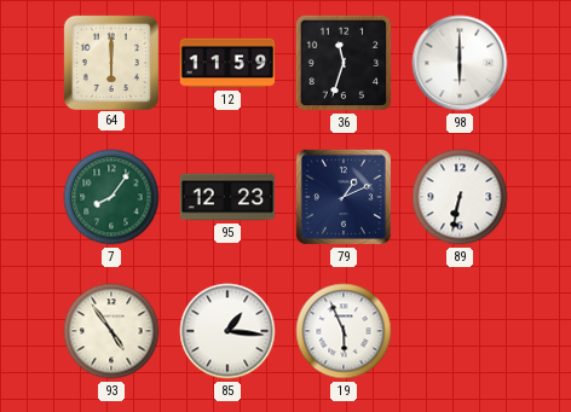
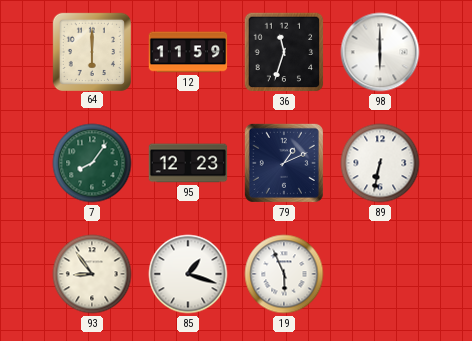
93: 4:54 -> 8:54 (92, 274)
85: 1:16 -> 1:18 (188, 274)
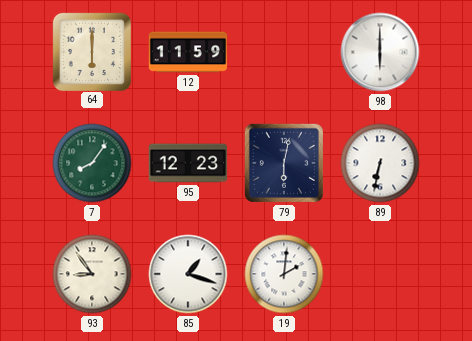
36: 11:33 -> none (284, 52)
79: 1:11 -> 6:02 (284, 163)
19: 5:56 -> 2:01 (284, 274)
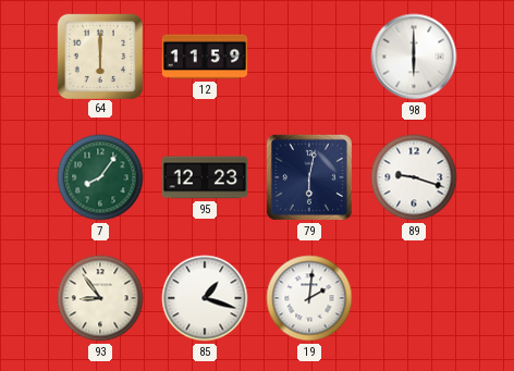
89: 6:32 -> 9:18 (414, 177)
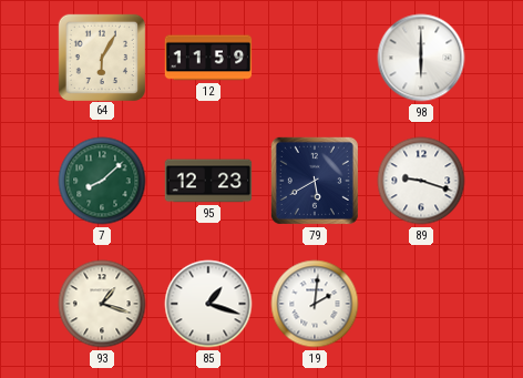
64: 6:00 -> 6:05 (101, 57)
7: 8:06 -> 8:08 (102, 181)
79: 6:02 -> 5:40 (315, 181)
93: 8:54 -> 1:18 (102, 304)
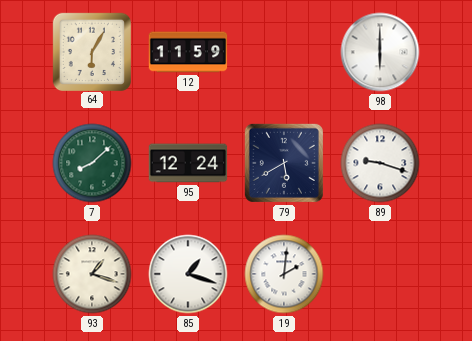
95: 12:23 -> 12:24 (188, 163)
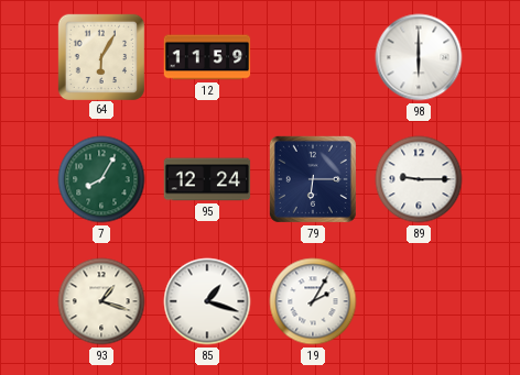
7: 8:08 -> 8:05 (101, 179)
79: 5:40 -> 6:15 (313, 179)
89: 9:18 -> 9:15 (419, 179)
19: 2:01 -> 2:05 (313, 301)
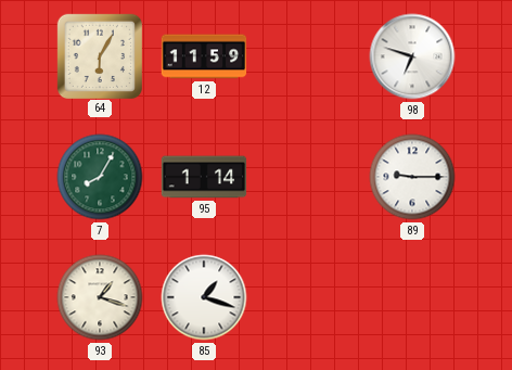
98: 6:00 -> 6:48 (412, 56)
95: 12:24 -> 1:14 (204, 177)
79: 6:15 -> none (313, 179)
19: 2:05 -> none (313, 301)
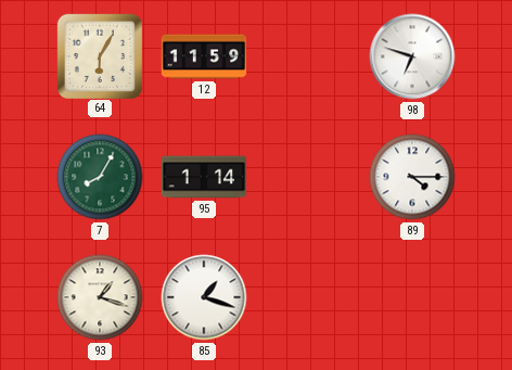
89: 9:15 -> 4:15 (412, 177)
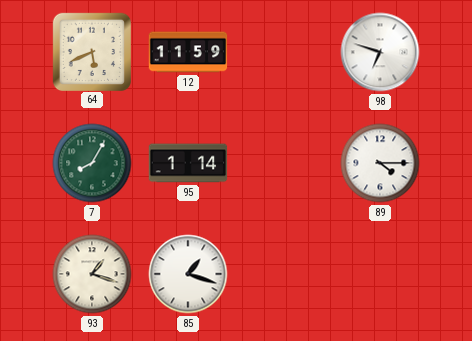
64: 6:05 -> 5:41 (91, 51)
